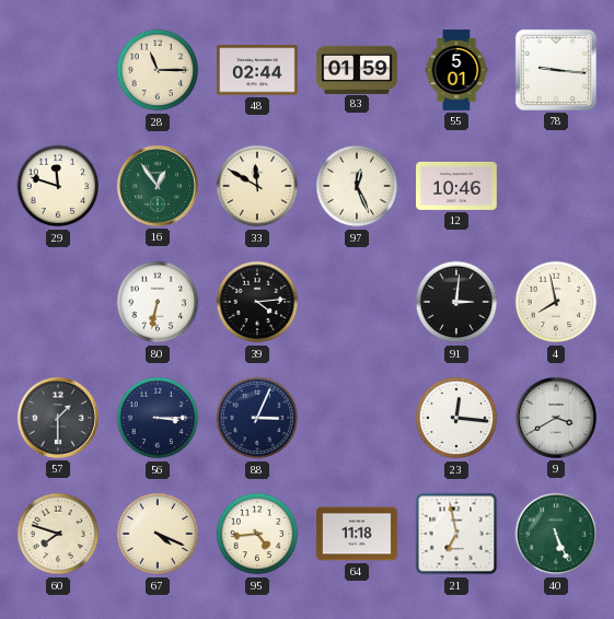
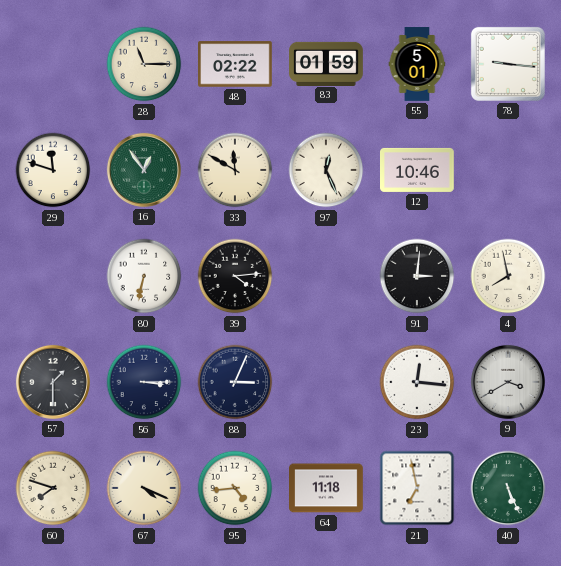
48: 02:44 -> 02:22 (236, 64)
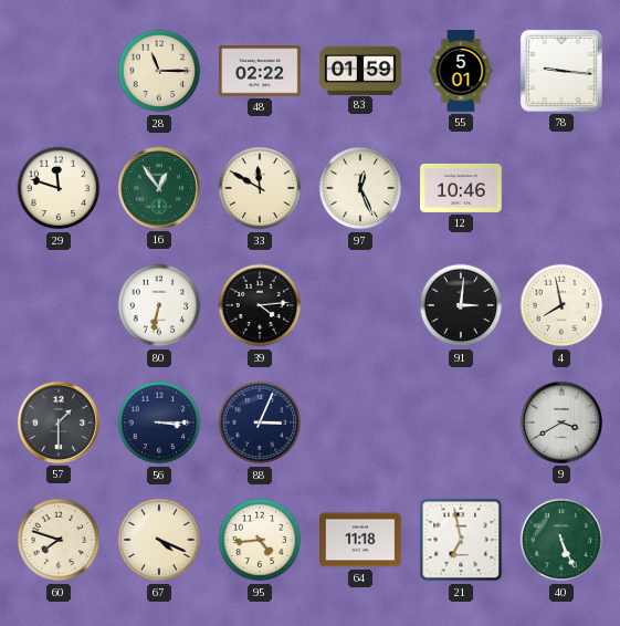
23: 12:16 -> none (417, 382)
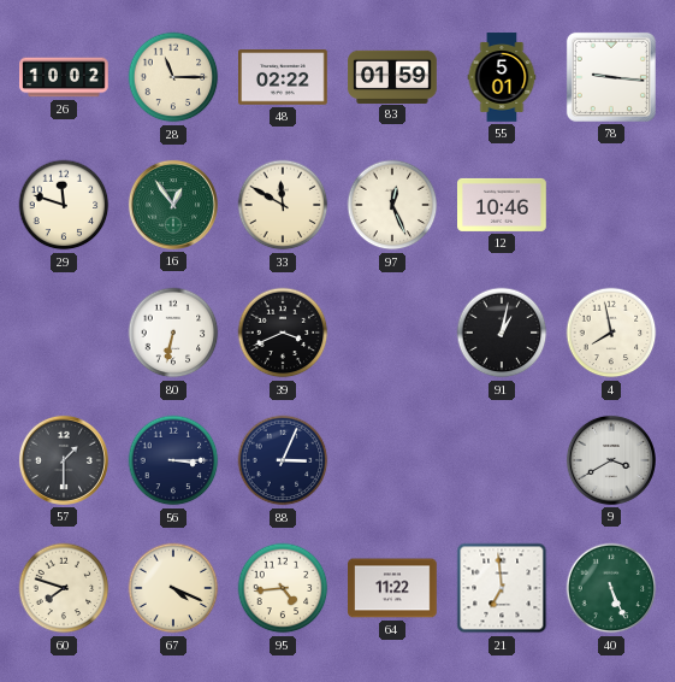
26: none -> 10:02 (64, 77)
39: 4:14 -> 3:41 (283, 333)
91: 3:01 -> 1:02 (502, 333)
64: 11:18 -> 11:22 (392, 588)
21: 6:58 -> 6:59 (502, 588)
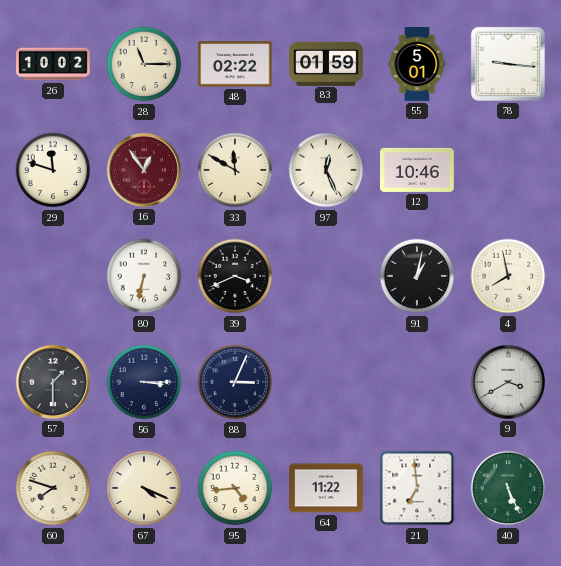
16 dial: green -> burgundy (144, 170)
